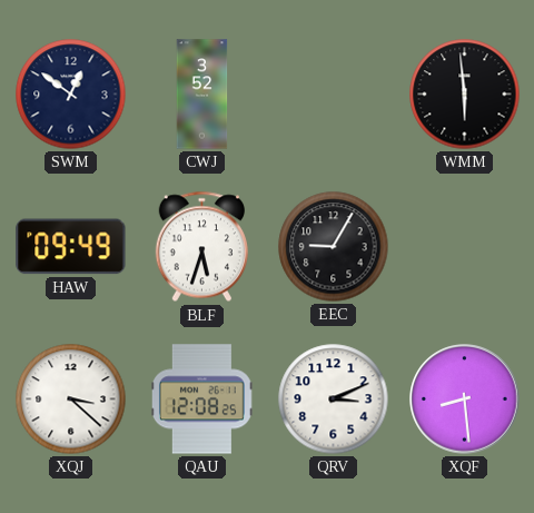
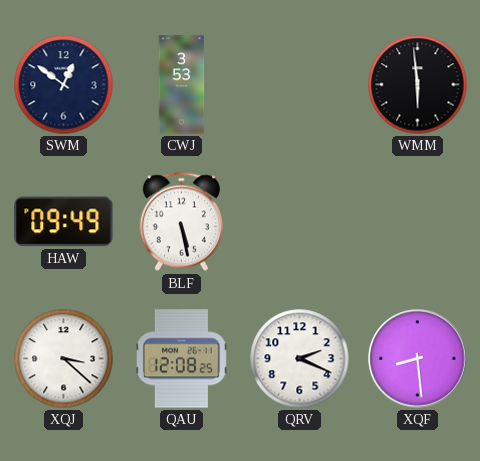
CWJ: 3:52 -> 3:53 (182, 85)
BLF: 5:33 -> 5:28 (181, 222)
EEC: 9:05 -> none (334, 247)
QRV: 3:11 -> 2:19 (300, 359)
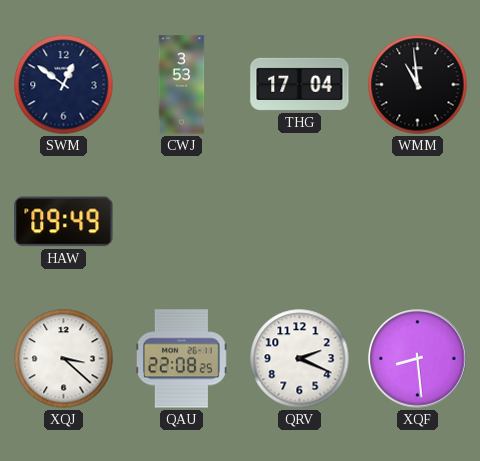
THG: none -> 17:04 (300, 84)
WMM: 5:59 -> 10:59 (418, 85)
BLF: 5:28 -> none (181, 222)
QAU: 12:08 -> 22:08 (182, 359)
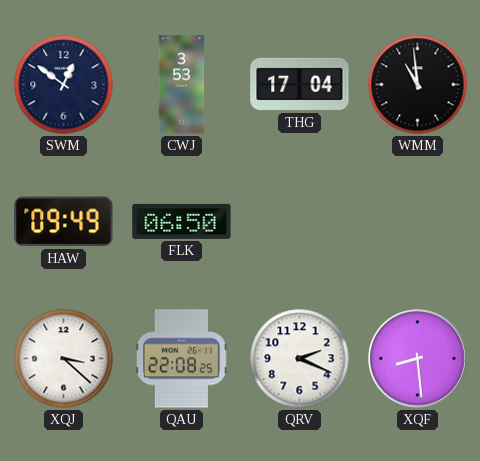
FLK: none -> 06:50 (182, 221)
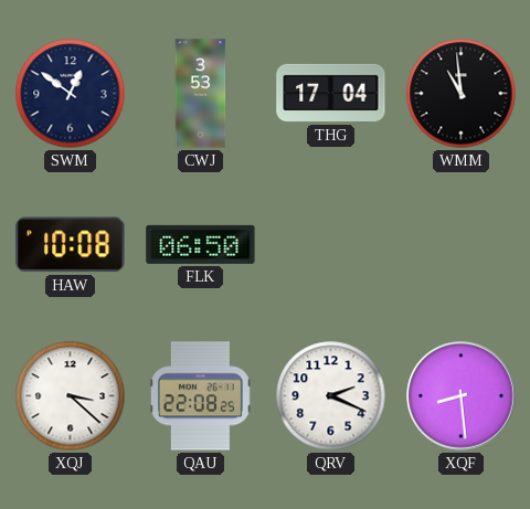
HAW: 09:49 -> 10:08 (71, 245)
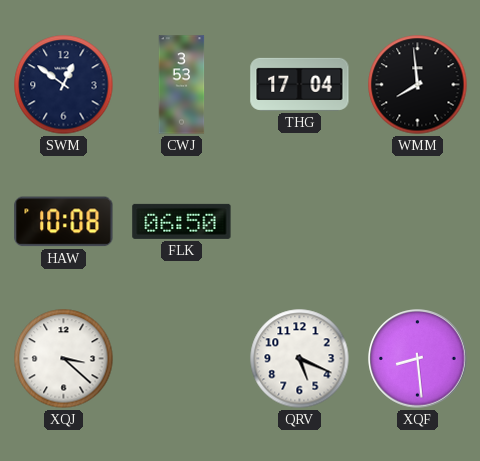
WMM: 10:59 -> 7:59 (418, 85)
QAU: 22:08 -> none (201, 396)
QRV: 2:19 -> 5:19 (300, 359)
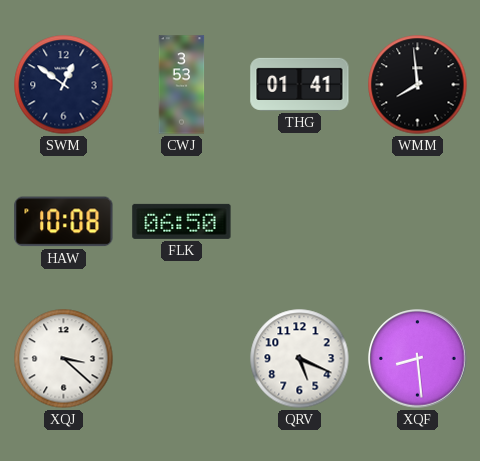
THG: 17:04 -> 01:41 (300, 84)
